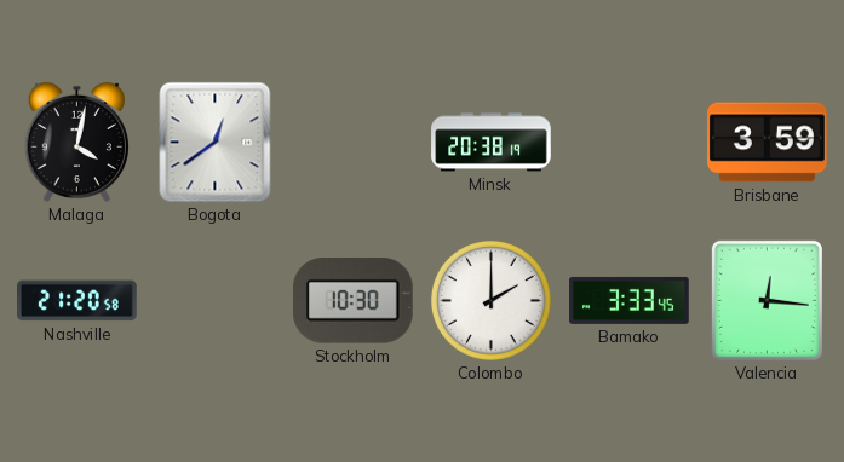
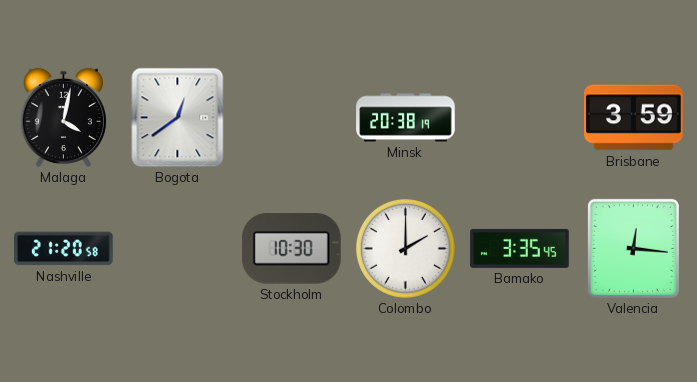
Bamako: 3:33 -> 3:35 (520, 248)
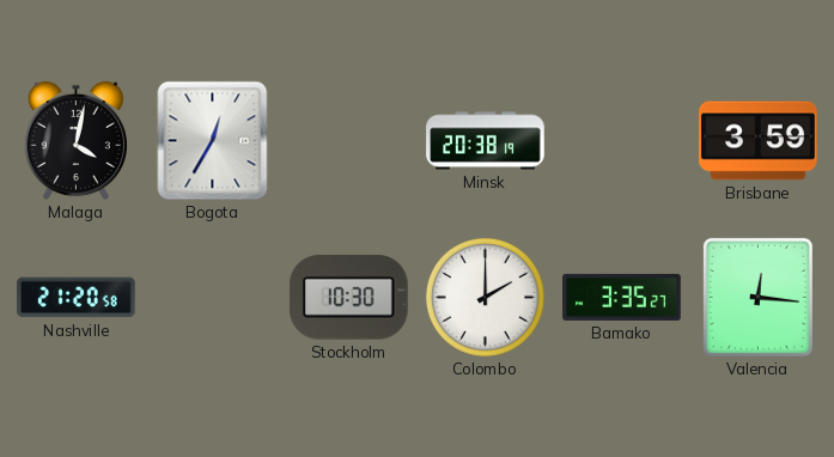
Bogota: 12:39 -> 12:35 (213, 141)
Bamako: 3:35:45 -> 3:35:27 (622, 297)
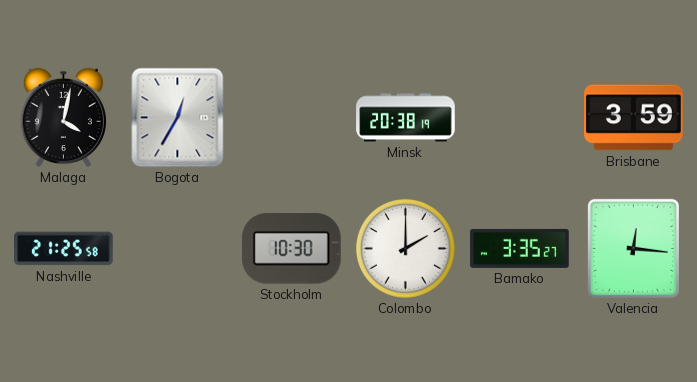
Nashville: 21:20 -> 21:25 (64, 249)
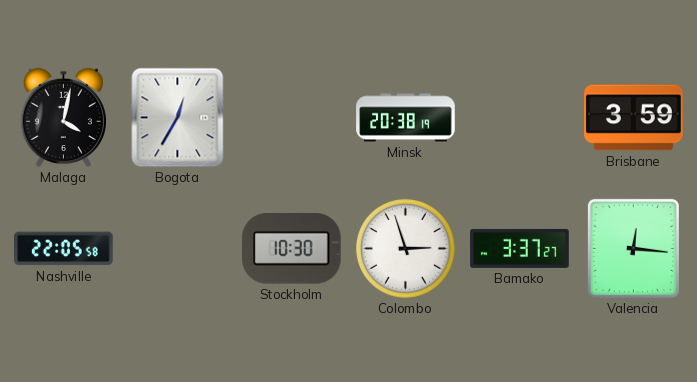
Nashville: 21:25 -> 22:05 (64, 249)
Colombo: 2:00 -> 2:57 (405, 248)
Bamako: 3:35 -> 3:37 (520, 248)
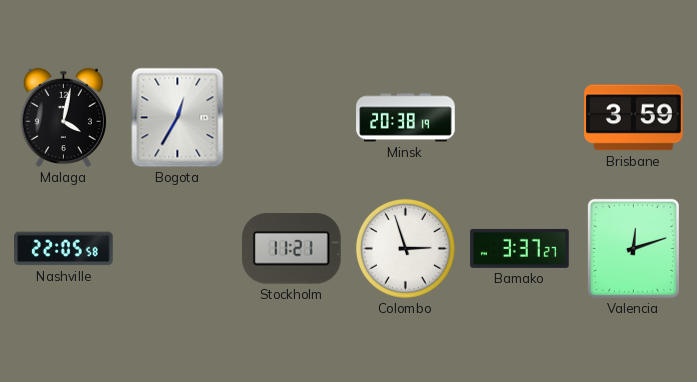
Stockholm: 10:30 -> 11:21 (291, 249)
Valencia: 12:16 -> 12:12 (633, 248)
